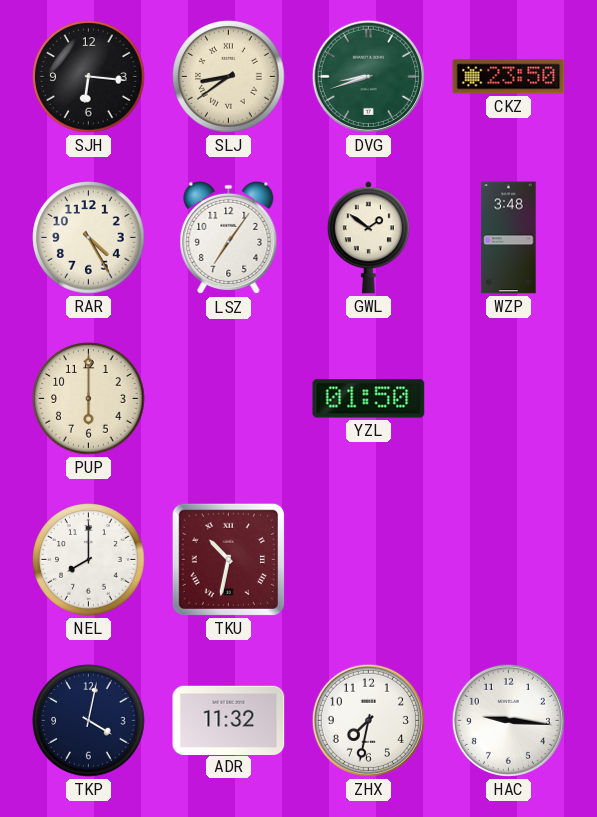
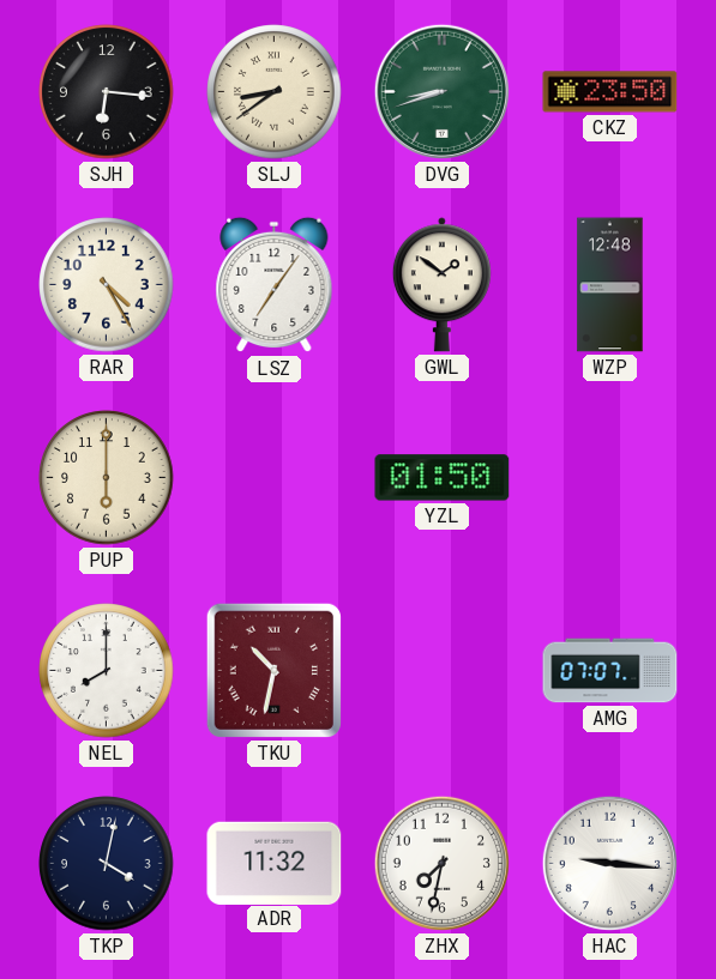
WZP: 3:48 -> 12:48 (610, 285)
AMG: none -> 07:07 (610, 671)
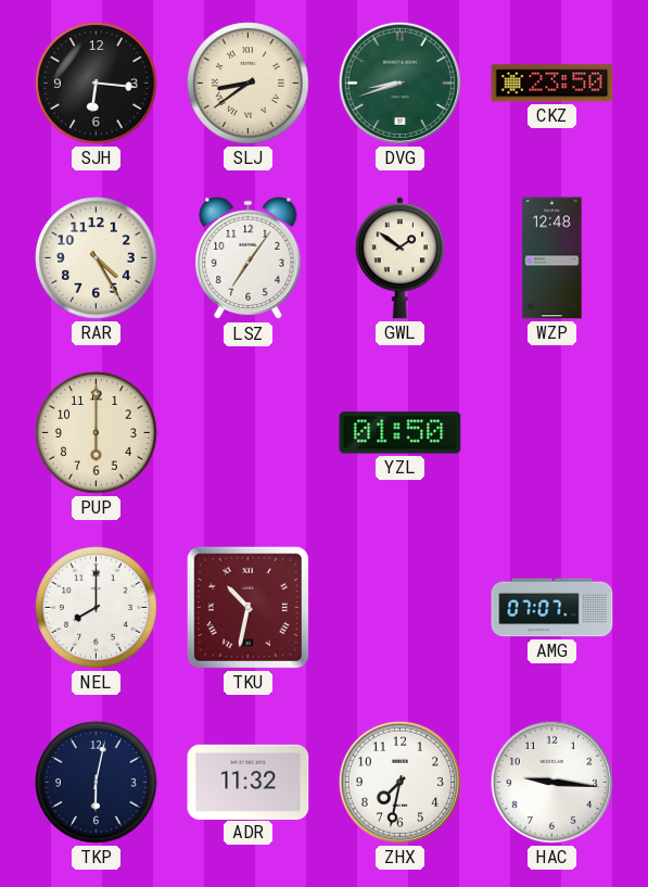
TKP: 4:02 -> 6:02 (97, 783)
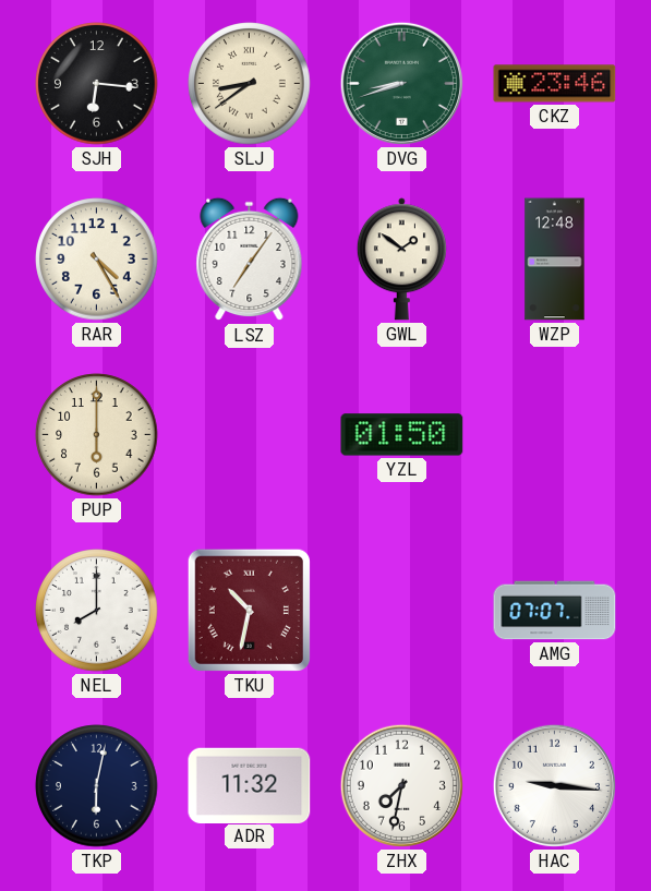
CKZ: 23:50 -> 23:46 (555, 84)
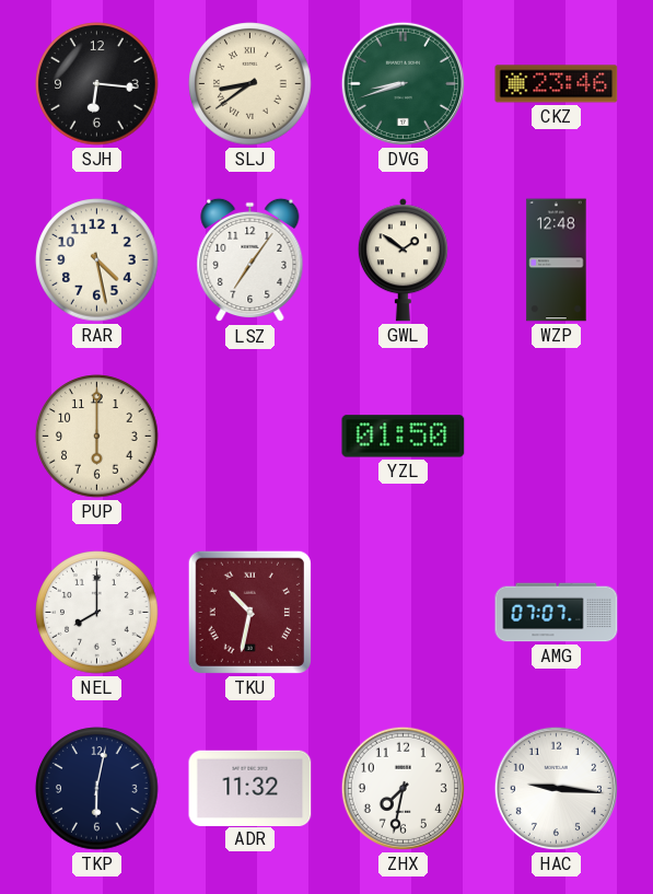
RAR: 4:25 -> 4:28 (97, 260)
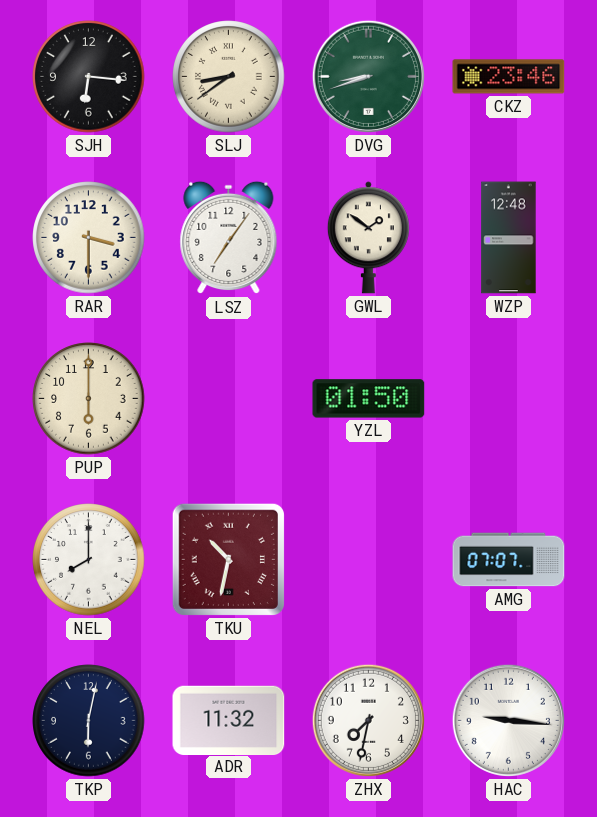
RAR: 4:28 -> 3:30 (89, 238)
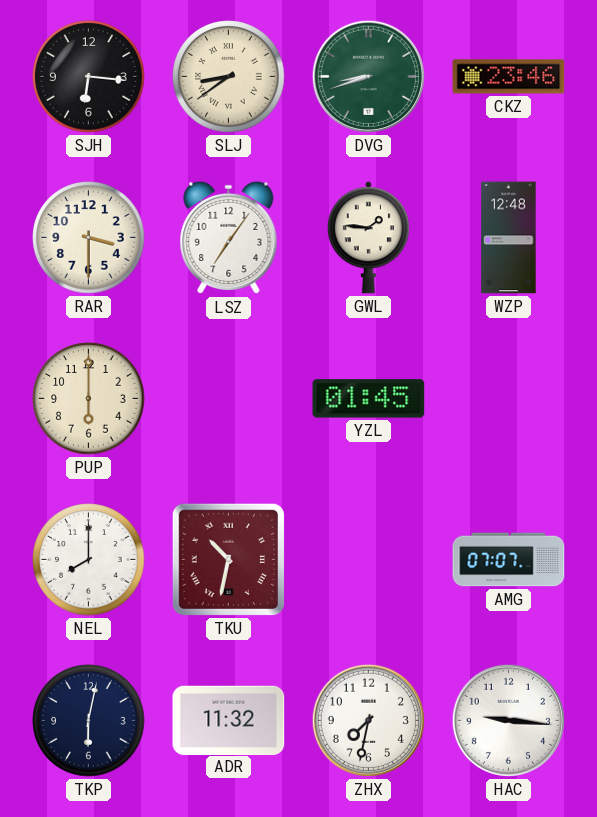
GWL: 1:51 -> 1:46 (368, 238)
YZL: 01:50 -> 01:45 (369, 399)
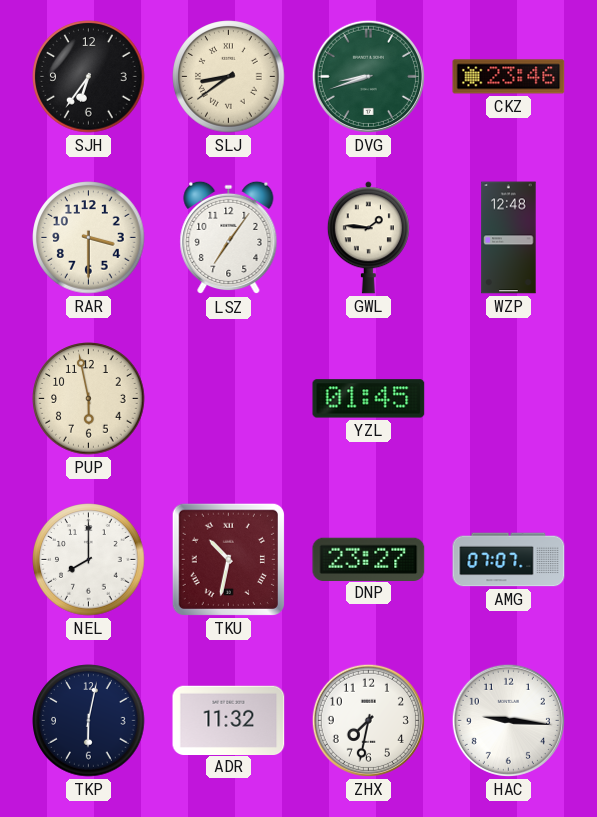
SJH: 6:16 -> 6:36 (89, 77)
PUP: 6:00 -> 5:58 (89, 399)
DNP: none -> 23:27 (369, 559)
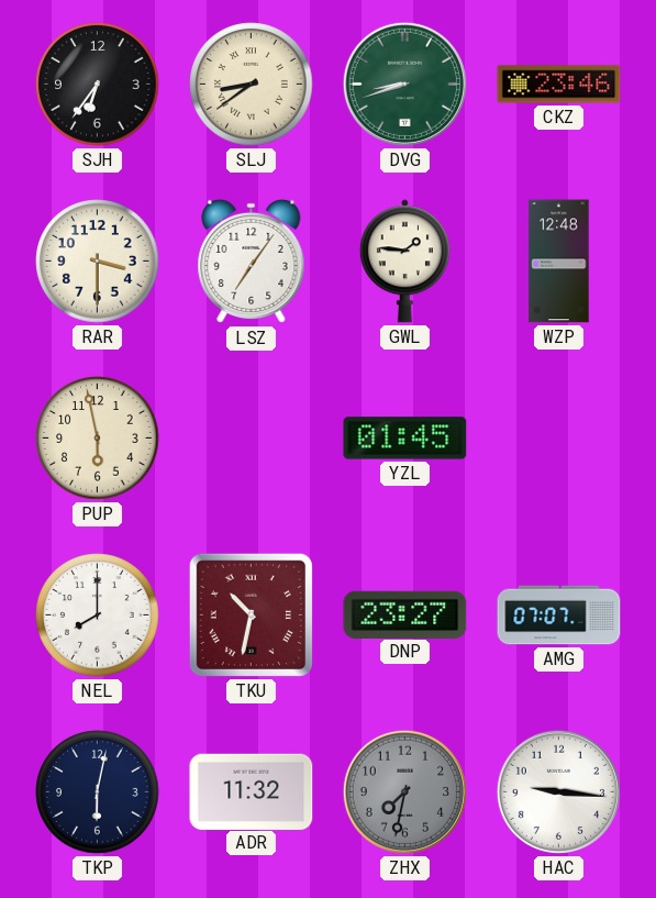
ZHX dial: white -> grey (404, 791)
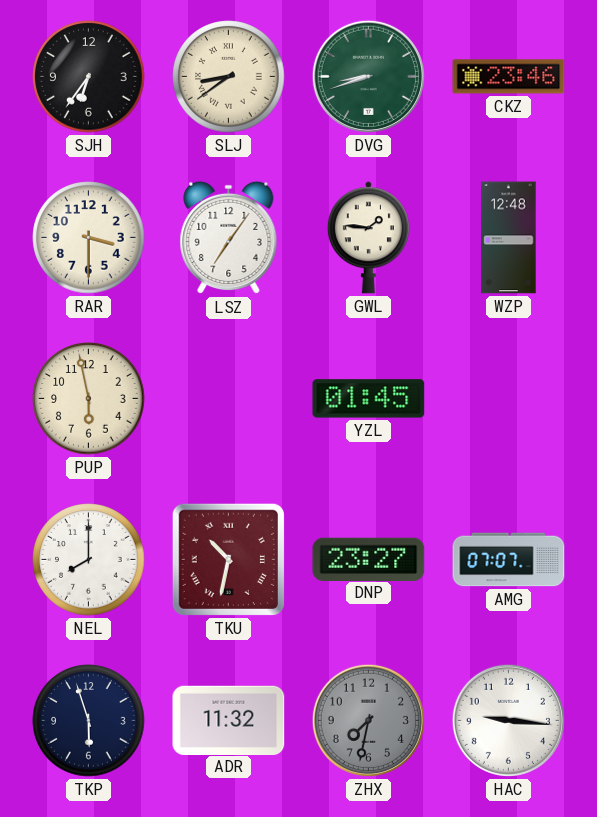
TKP: 6:02 -> 5:57 (89, 721)
